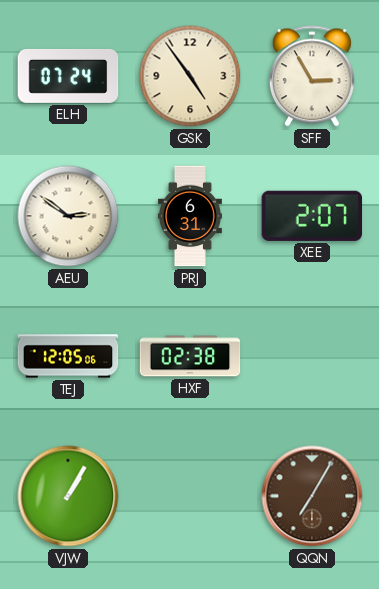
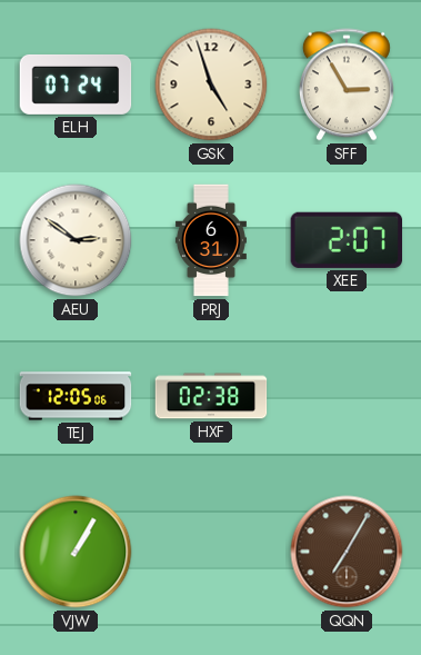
GSK: 4:54 -> 4:57 (211, 85)
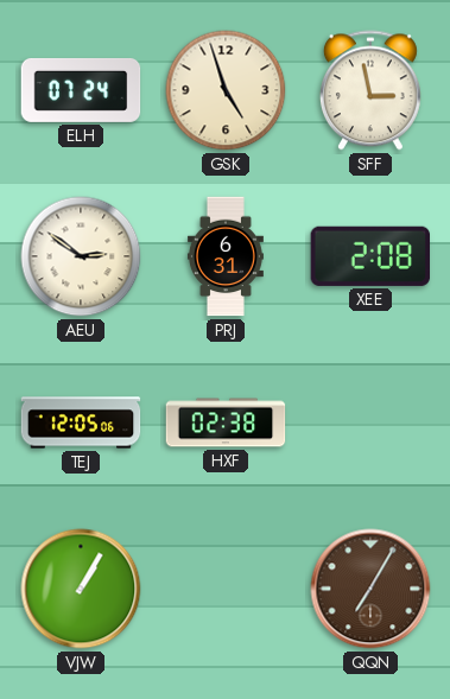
SFF: 2:55 -> 2:58 (370, 90)
XEE: 2:07 -> 2:08 (369, 256)
